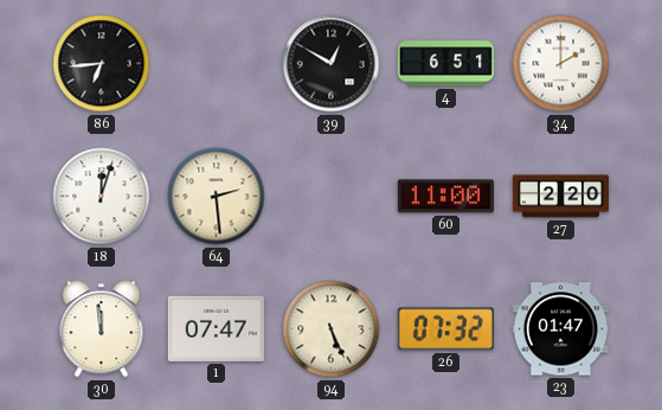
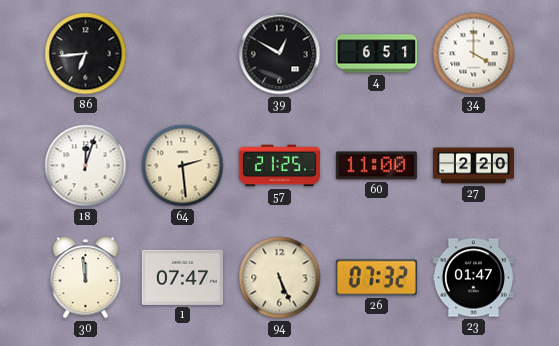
34: 2:00 -> 4:00 (474, 54)
57: none -> 21:25 (279, 166)
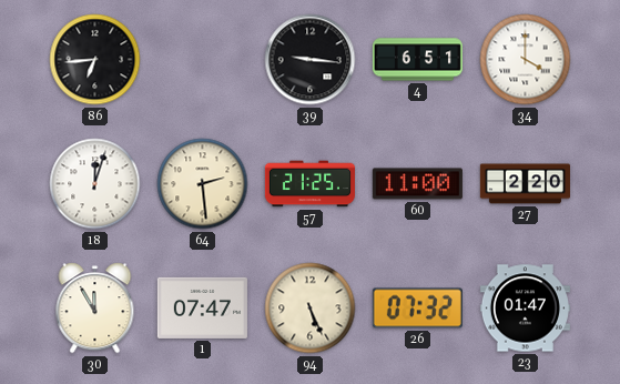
39: 12:50 -> 9:16 (311, 60)
30: 11:59 -> 11:55 (95, 309)
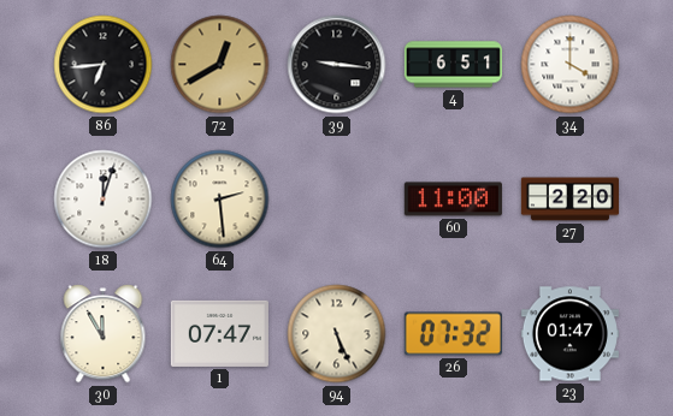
72: none -> 12:40 (220, 65)
57: 21:25 -> none (309, 184)
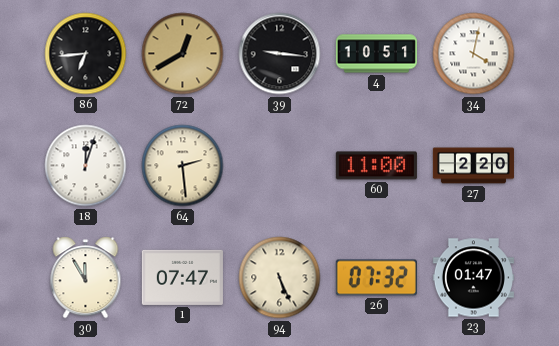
4: 6:51 -> 10:51 (376, 54)
34: 4:00 -> 4:02 (474, 54)
